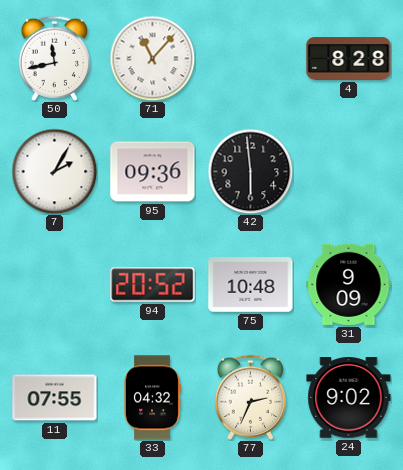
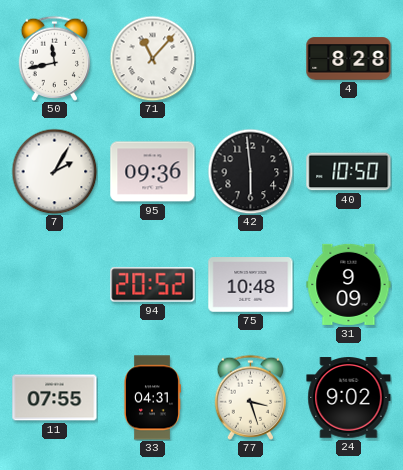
40: none -> 10:50 (349, 172)
33: 04:32 -> 04:31 (152, 398)
77: 2:34 -> 3:27 (251, 397)
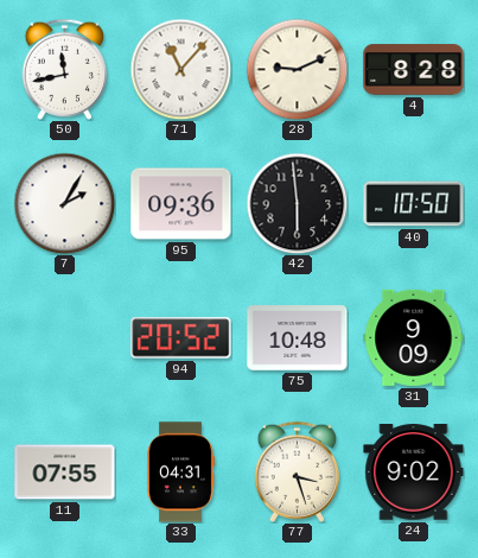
28: none -> 9:11 (297, 69)
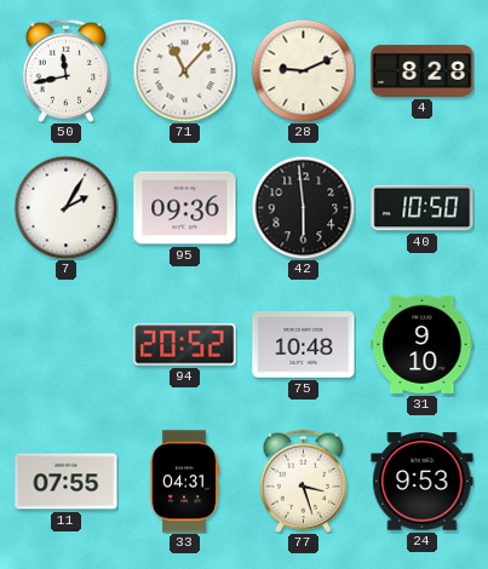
31: 9:09 -> 9:10 (423, 344)
24: 9:02 -> 9:53 (423, 482)
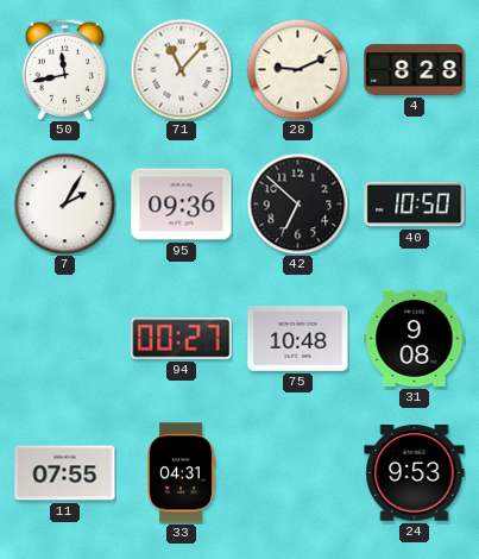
42: 5:59 -> 6:52 (297, 203)
94: 20:52 -> 00:27 (182, 339)
31: 9:10 -> 9:08 (415, 338)
77: 3:27 -> none (304, 481)
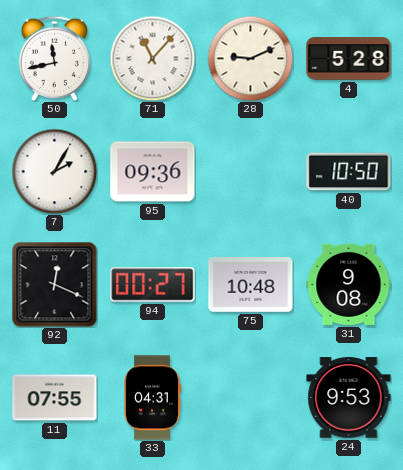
4: 8:28 -> 5:28 (349, 59)
42: 6:52 -> none (297, 203)
92: none -> 12:19 (55, 285)
